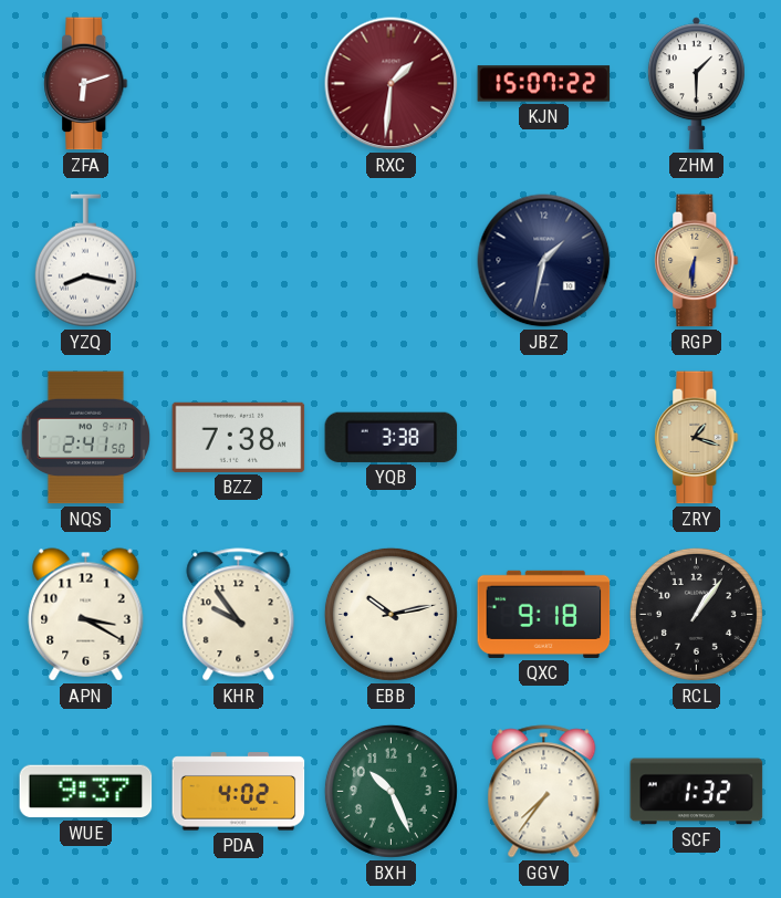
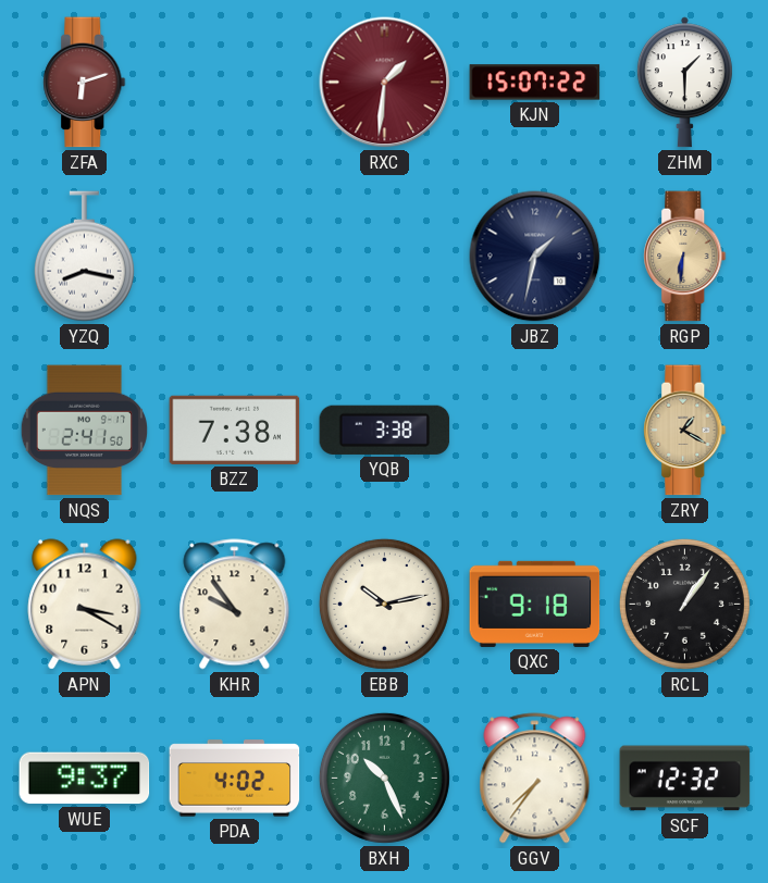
ZRY: 1:18 -> 1:20 (685, 431)
SCF: 1:32 -> 12:32 (685, 779)
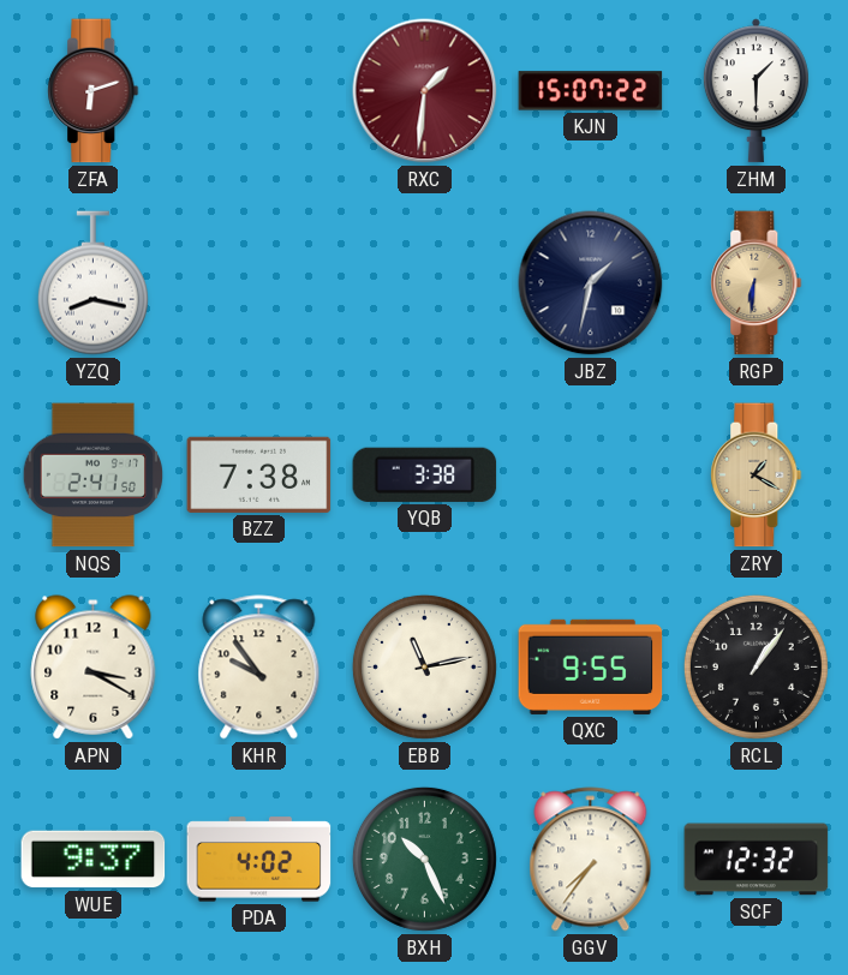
EBB: 10:13 -> 11:13 (424, 666)
QXC: 9:18 -> 9:55 (591, 666)
